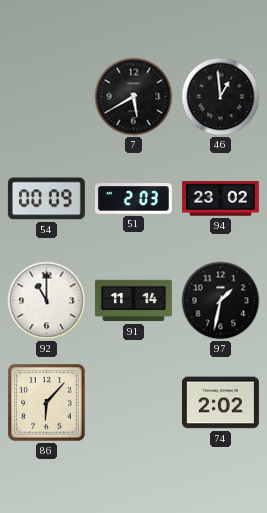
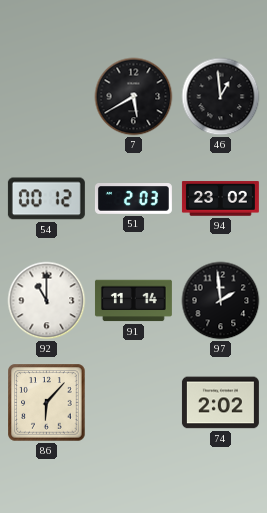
54: 00:09 -> 00:12 (46, 199)
97: 1:32 -> 1:59 (221, 301)
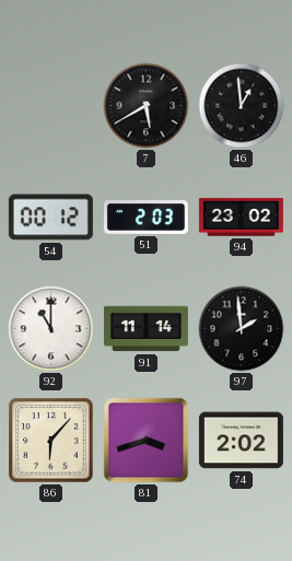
81: none -> 3:42 (147, 441)
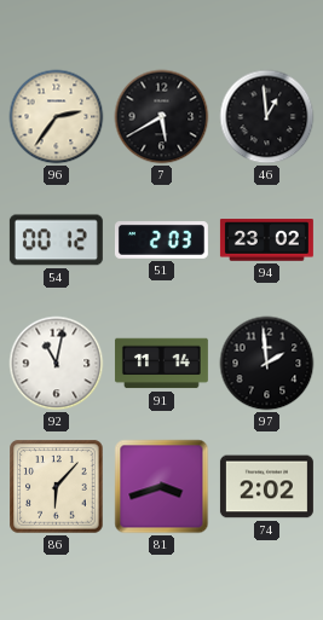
96: none -> 2:36 (57, 117)
92: 11:00 -> 11:02 (57, 364)
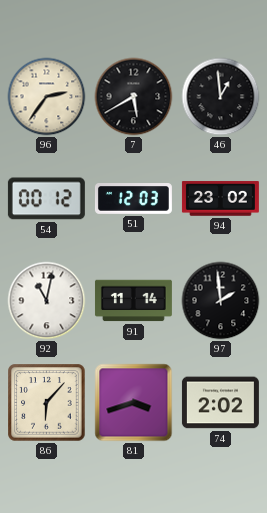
51: 2:03 -> 12:03 (133, 199)
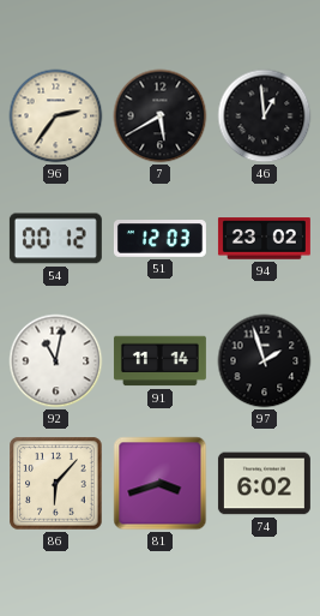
97: 1:59 -> 1:57 (265, 361)
74: 2:02 -> 6:02 (264, 484)
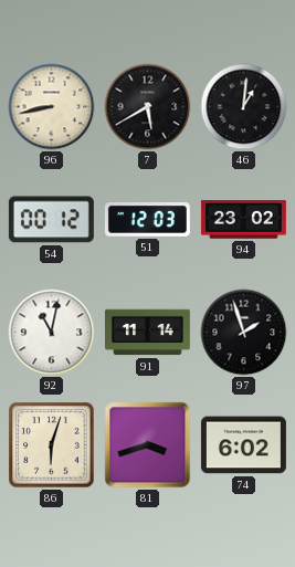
96: 2:36 -> 8:43 (52, 107)
46: 12:59 -> 1:01 (244, 107)
86: 6:07 -> 6:03 (52, 445)
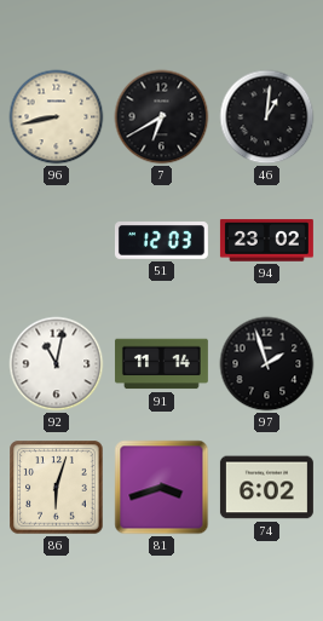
7: 5:40 -> 6:40 (162, 117)
54: 00:12 -> none (51, 220)
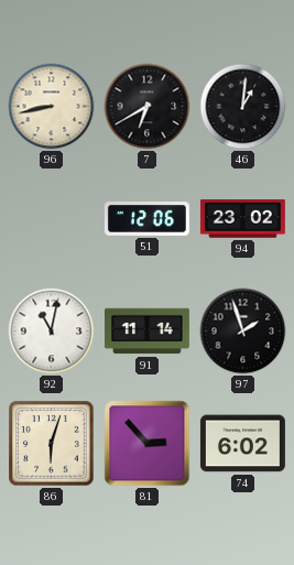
51: 12:03 -> 12:06 (146, 219)
81: 3:42 -> 2:53 (148, 444)
